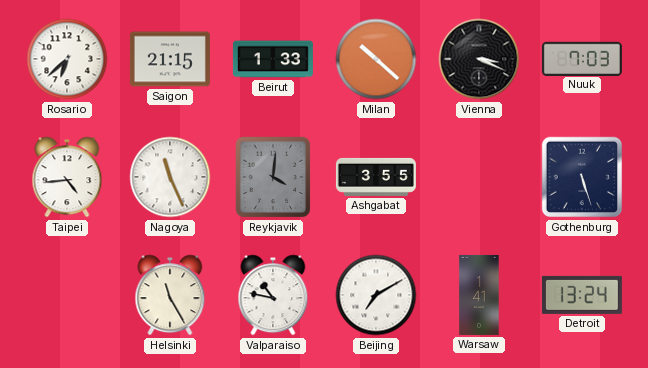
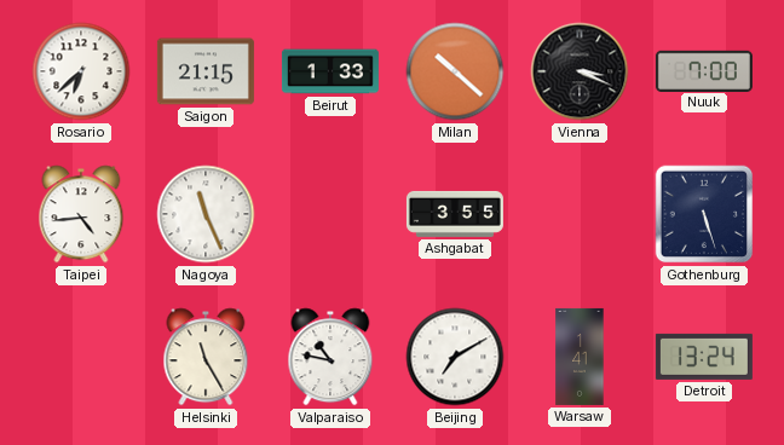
Nuuk: 7:03 -> 7:00 (704, 70)
Reykjavik: 4:01 -> none (273, 177)
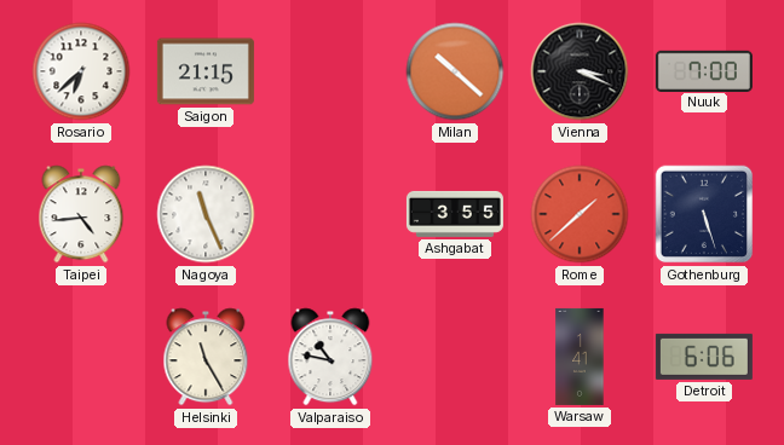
Beirut: 1:33 -> none (330, 71)
Rome: none -> 1:38 (580, 214)
Beijing: 7:10 -> none (455, 357)
Detroit: 13:24 -> 6:06 (704, 357)
